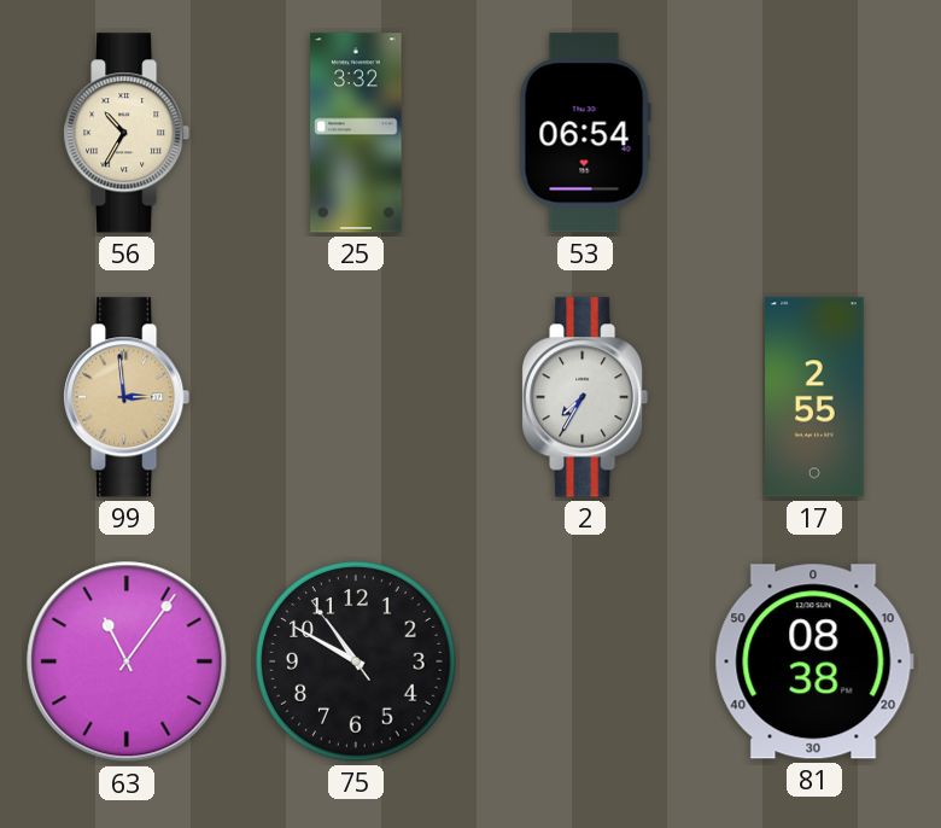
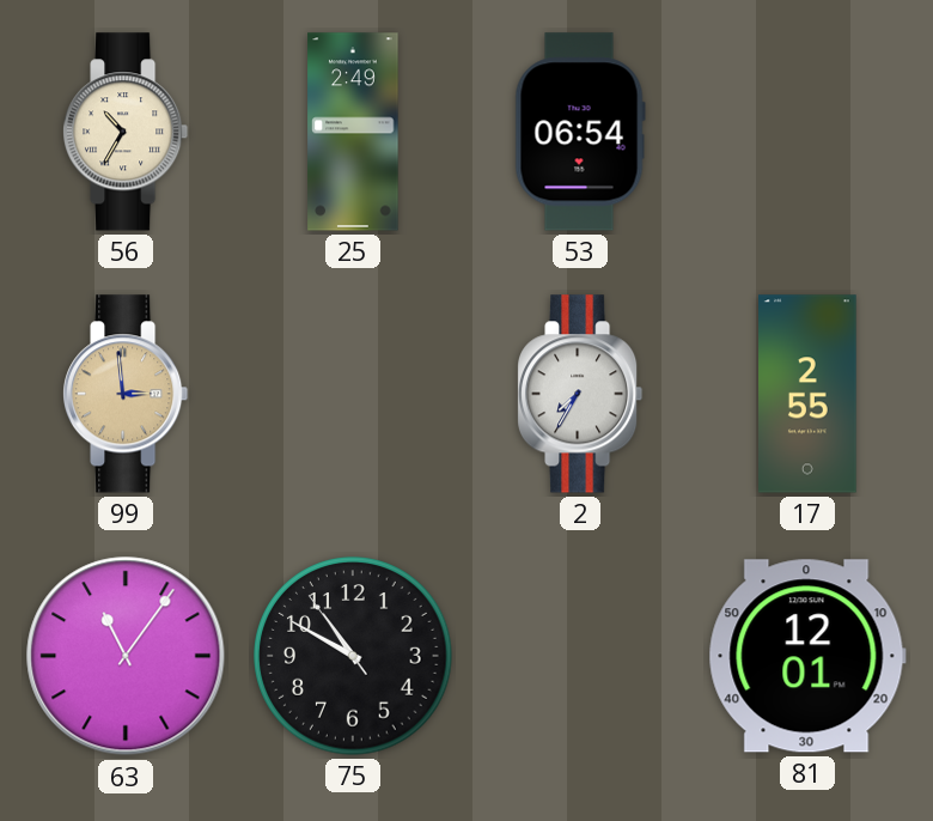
25: 3:32 -> 2:49 (353, 132)
81: 08:38 -> 12:01 (807, 656)
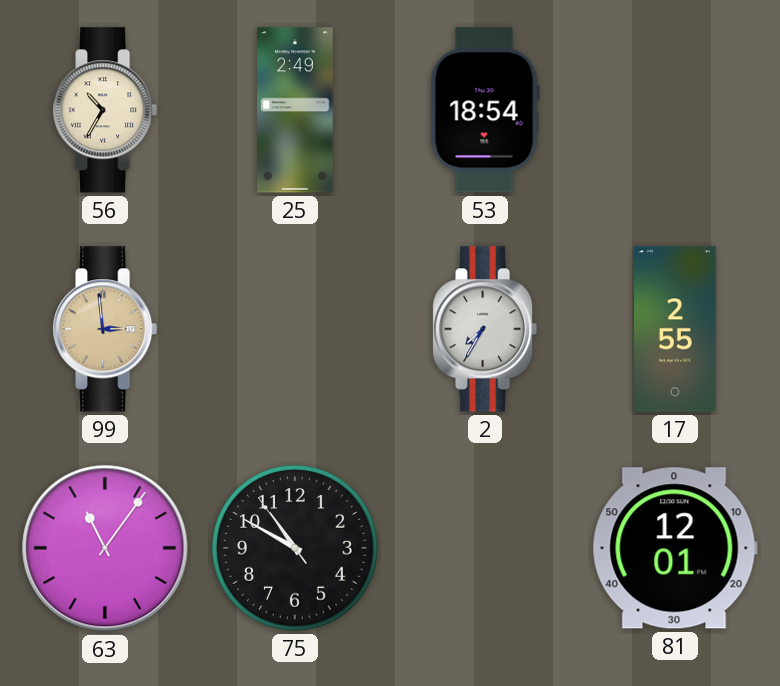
53: 06:54 -> 18:54 (485, 110)
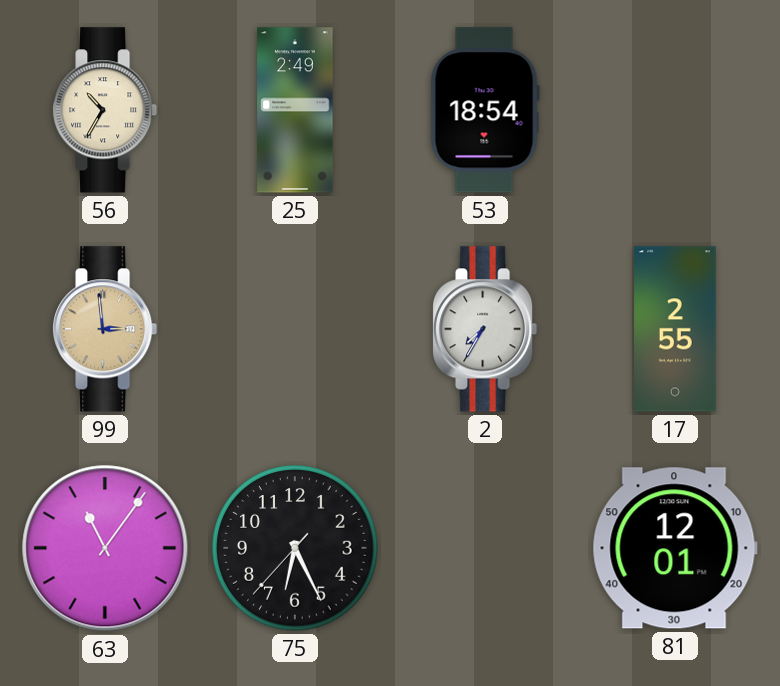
75: 10:49 -> 6:25 (295, 548)
